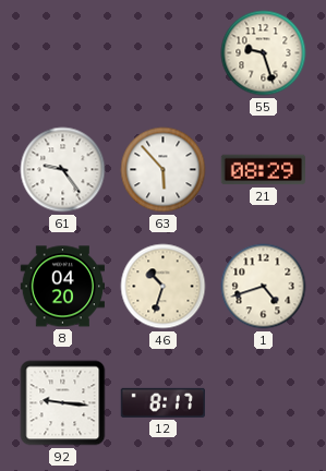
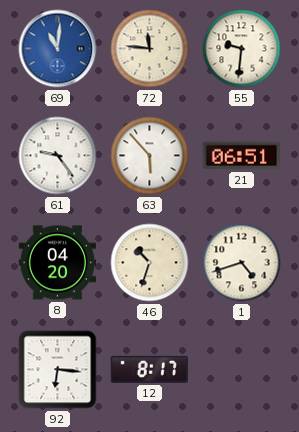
69: none -> 11:01 (58, 49)
72: none -> 11:46 (150, 49)
55: 9:27 -> 9:31 (242, 49)
21: 08:29 -> 06:51 (241, 156)
92: 9:16 -> 6:16 (58, 370)
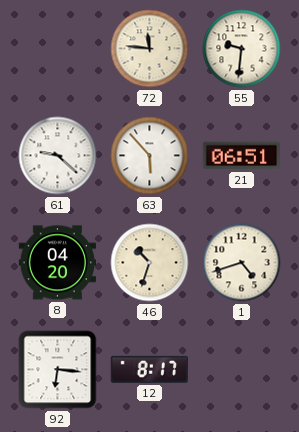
69: 11:01 -> none (58, 49)
61: 9:24 -> 9:22 (58, 156)
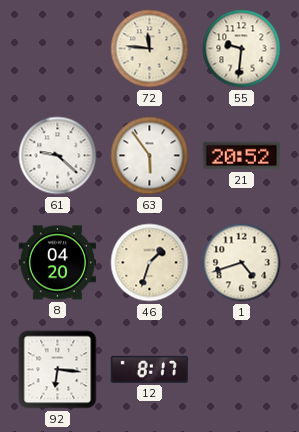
63: 5:53 -> 5:54 (150, 156)
21: 06:51 -> 20:52 (241, 156)
46: 10:33 -> 1:33 (150, 263)
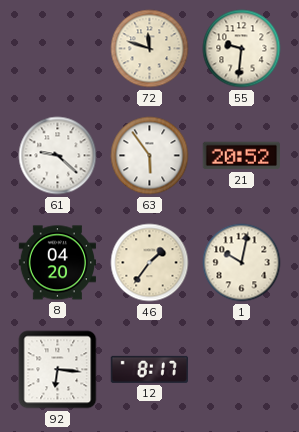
72: 11:46 -> 11:48 (150, 49)
46: 1:33 -> 1:36 (150, 263)
1: 4:42 -> 10:02 (242, 263)
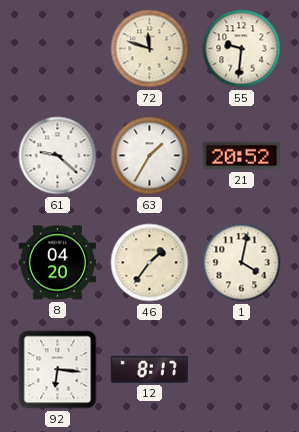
63: 5:54 -> 1:35 (150, 156)
1: 10:02 -> 4:02 (242, 263)
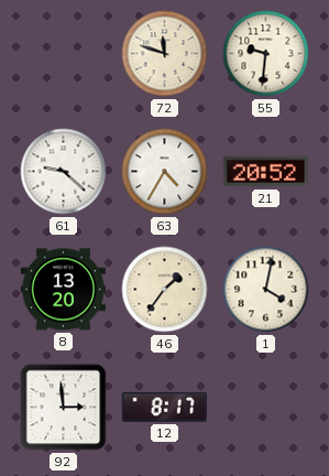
63: 1:35 -> 4:35 (165, 172)
8: 04:20 -> 13:20 (63, 290)
92: 6:16 -> 2:59 (64, 408)
